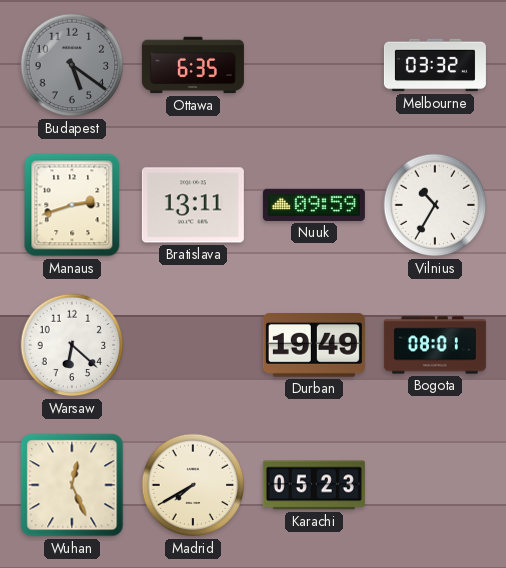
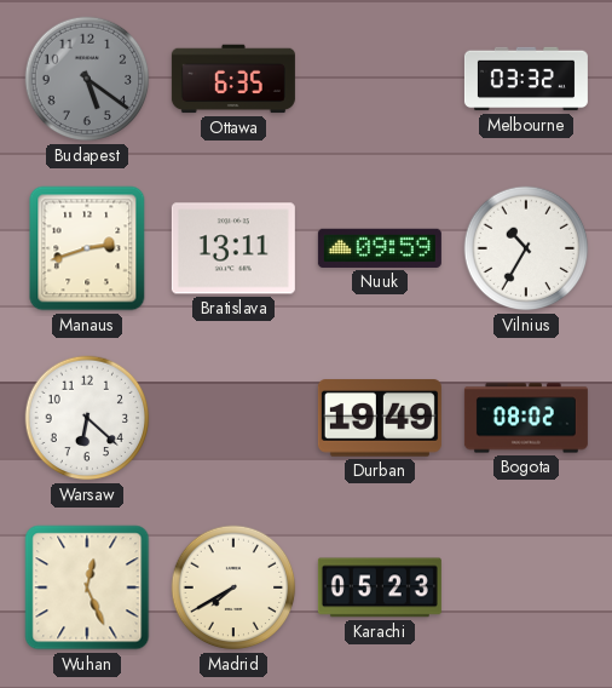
Bogota: 08:01 -> 08:02 (526, 418)
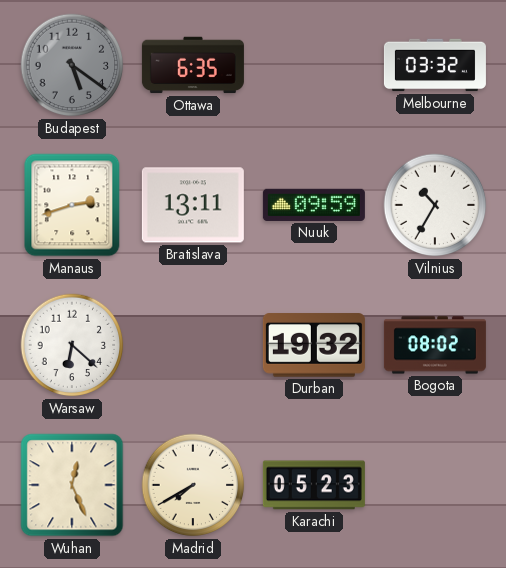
Durban: 19:49 -> 19:32 (314, 345)
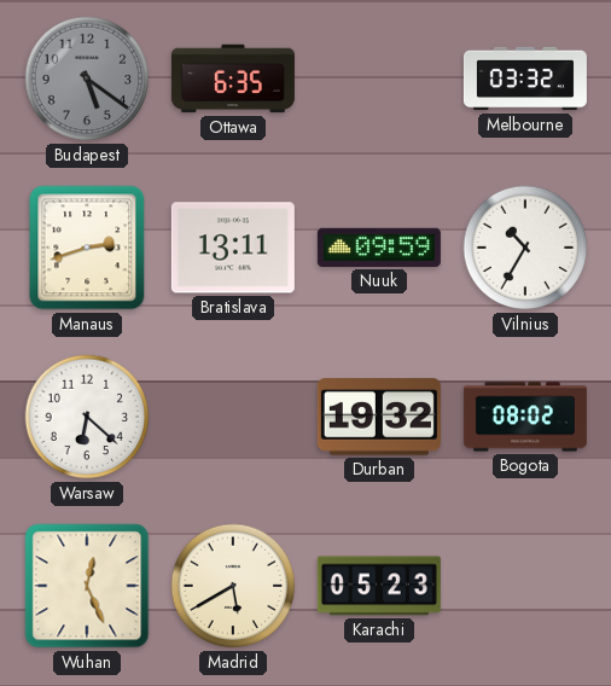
Madrid: 7:40 -> 5:40 (233, 586)
